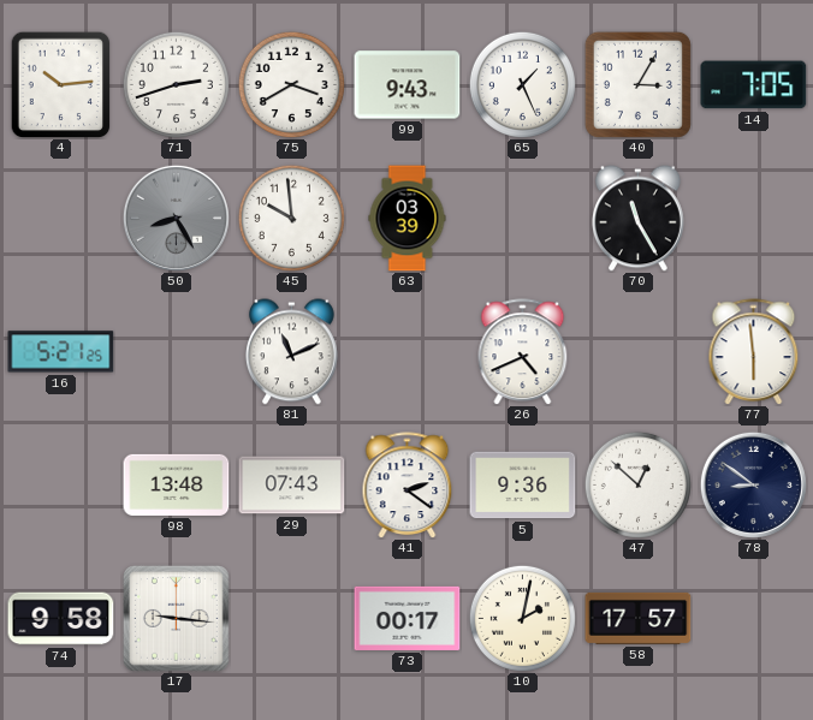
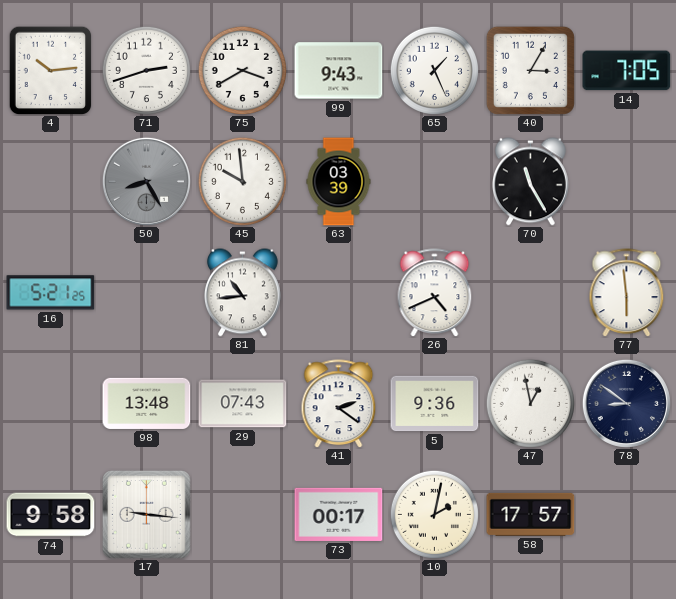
81: 11:11 -> 10:44 (242, 293)
47: 12:52 -> 12:58 (530, 403)
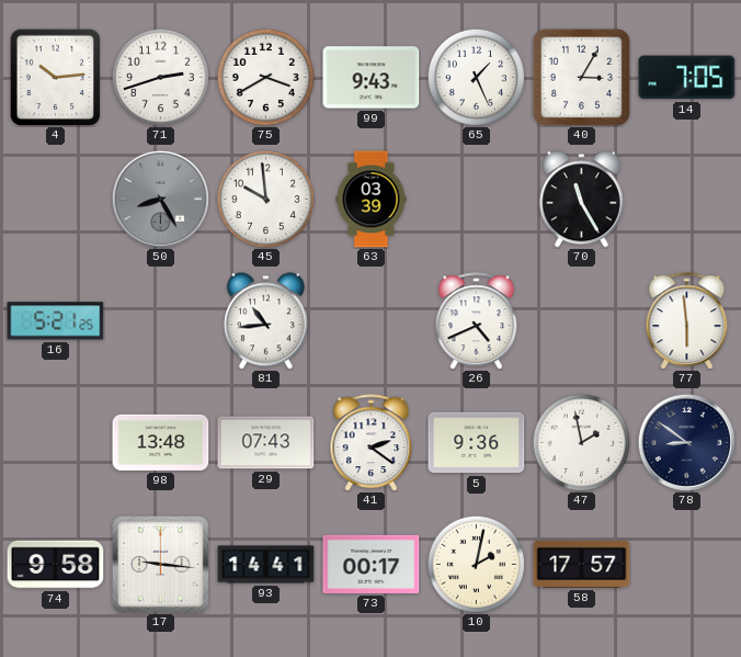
47: 12:58 -> 1:58 (581, 442)
93: none -> 14:41 (266, 565)
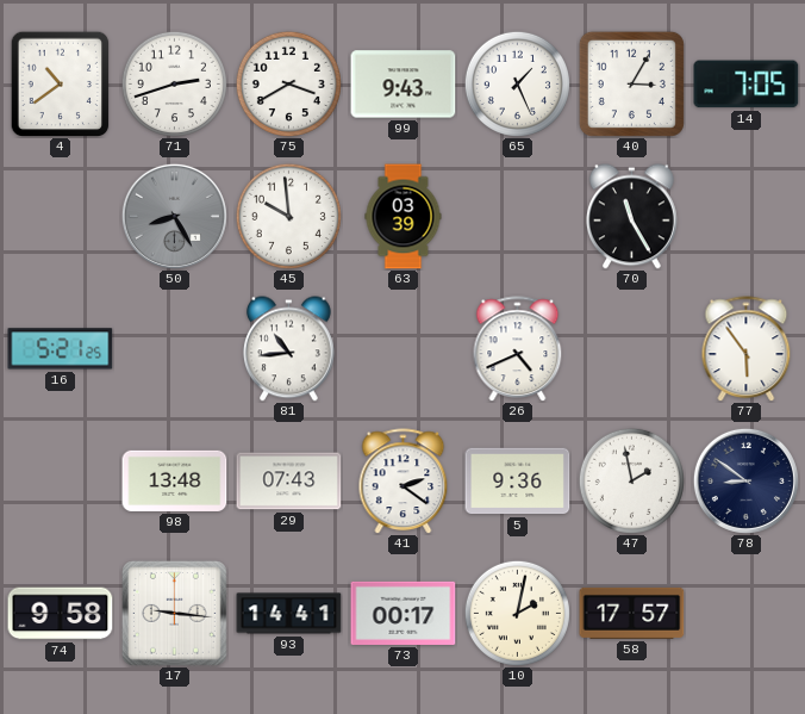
4: 10:14 -> 10:39 (61, 83)
77: 5:59 -> 5:54 (747, 349)
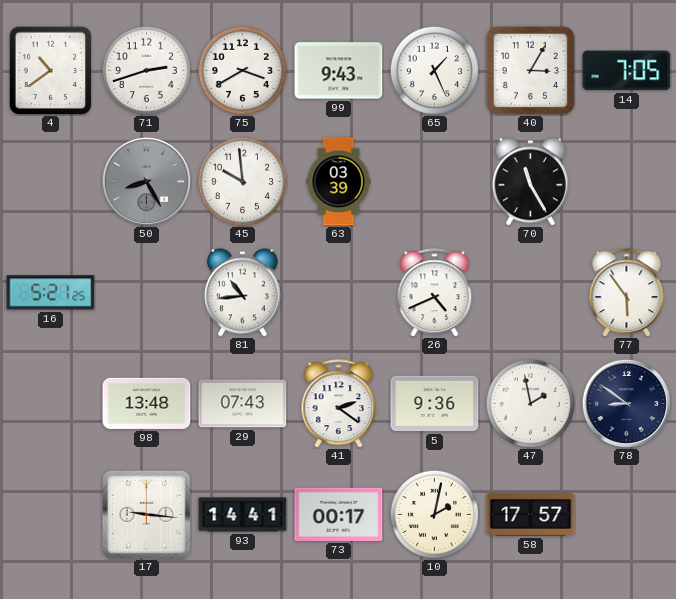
74: 9:58 -> none (61, 614)
